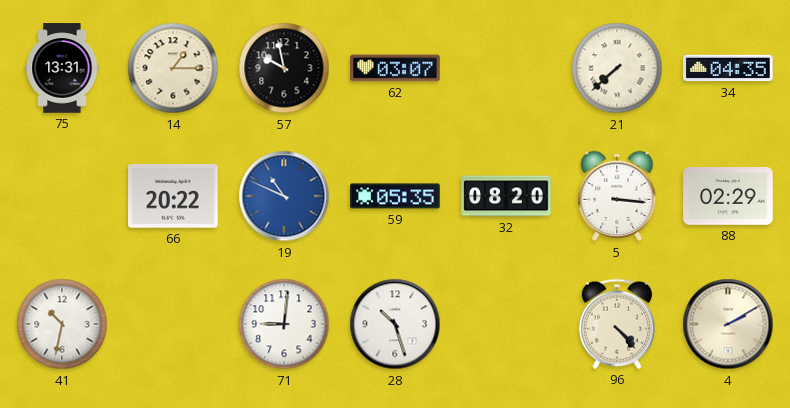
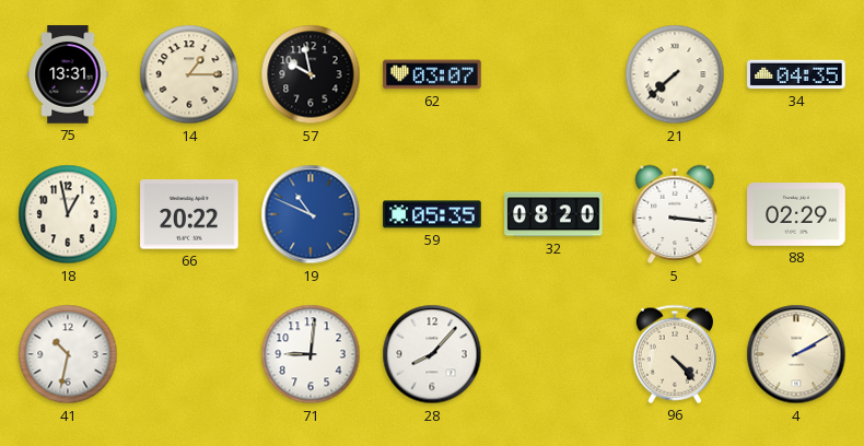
18: none -> 12:58 (68, 214)
28: 10:27 -> 8:07 (432, 354)
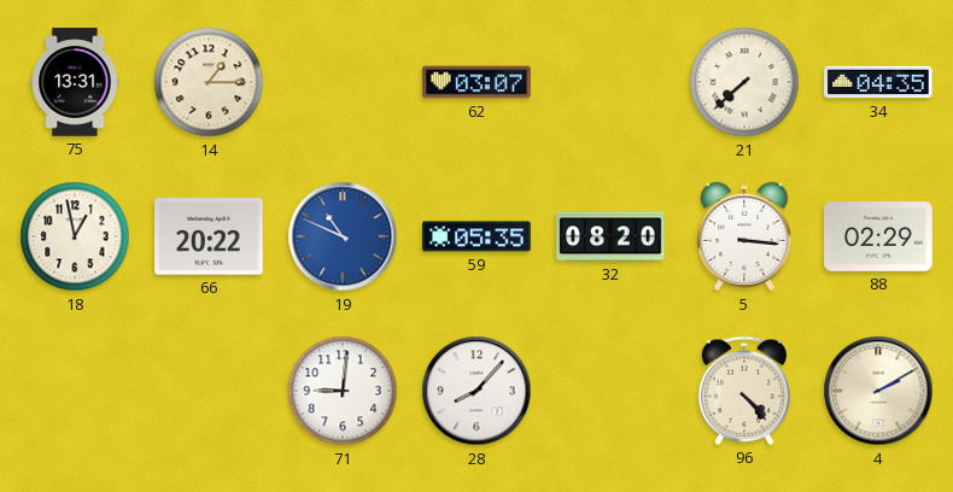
57: 9:58 -> none (311, 74)
41: 10:32 -> none (68, 354)
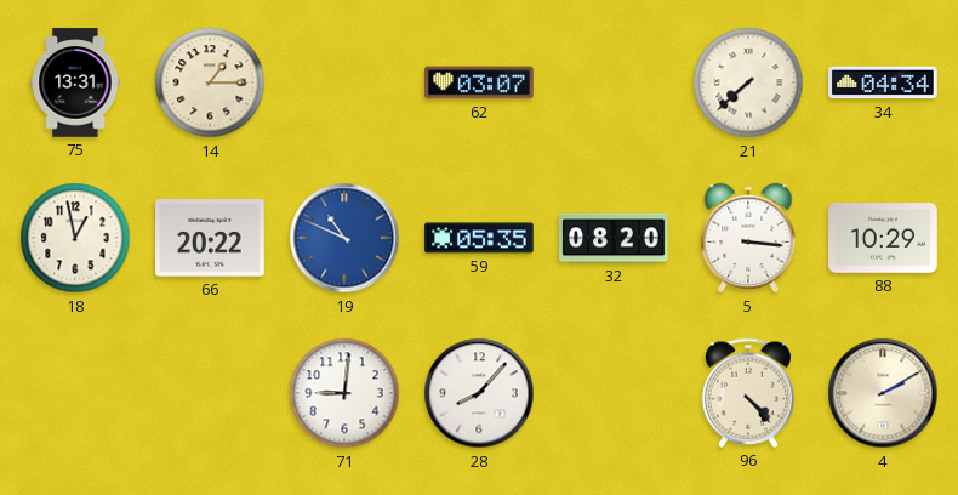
34: 04:35 -> 04:34 (883, 82)
88: 02:29 -> 10:29 (883, 238)
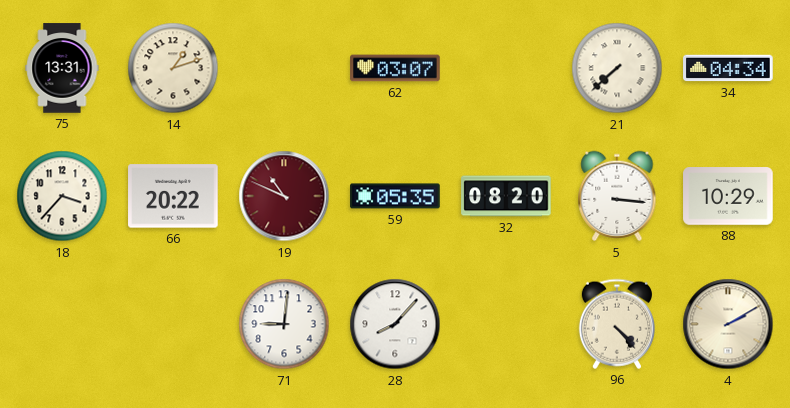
14: 1:15 -> 1:12 (173, 68)
18: 12:58 -> 3:37 (62, 196)
19 dial: blue -> burgundy (284, 196)
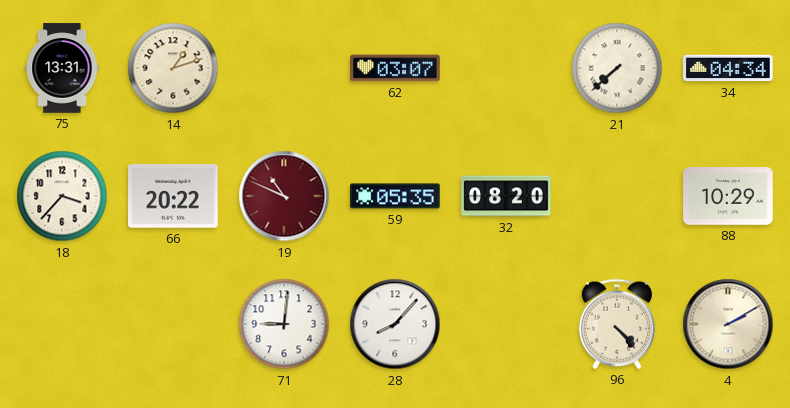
5: 3:16 -> none (617, 196)
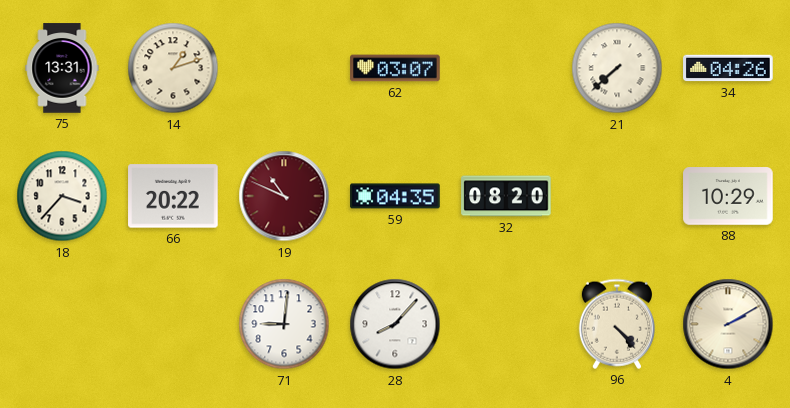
34: 04:34 -> 04:26 (728, 68)
59: 05:35 -> 04:35 (395, 196)
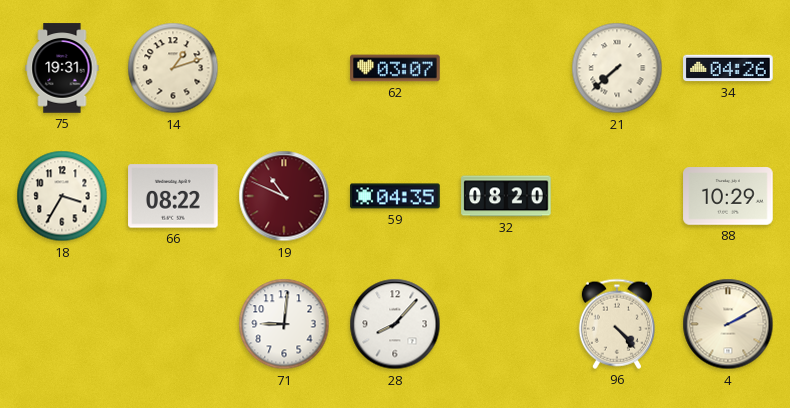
75: 13:31 -> 19:31 (62, 68)
18: 3:37 -> 3:35 (62, 196)
66: 20:22 -> 08:22 (173, 196)
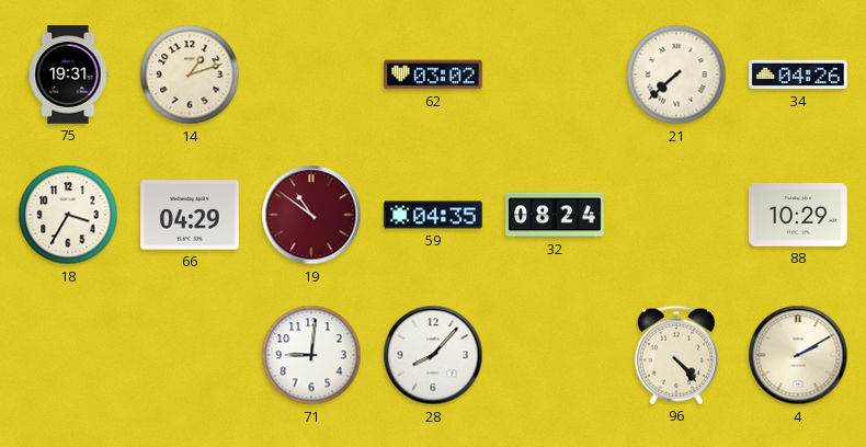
62: 03:07 -> 03:02 (433, 74)
66: 08:22 -> 04:29 (190, 215)
19: 10:49 -> 10:51 (311, 215)
32: 08:20 -> 08:24 (555, 215)
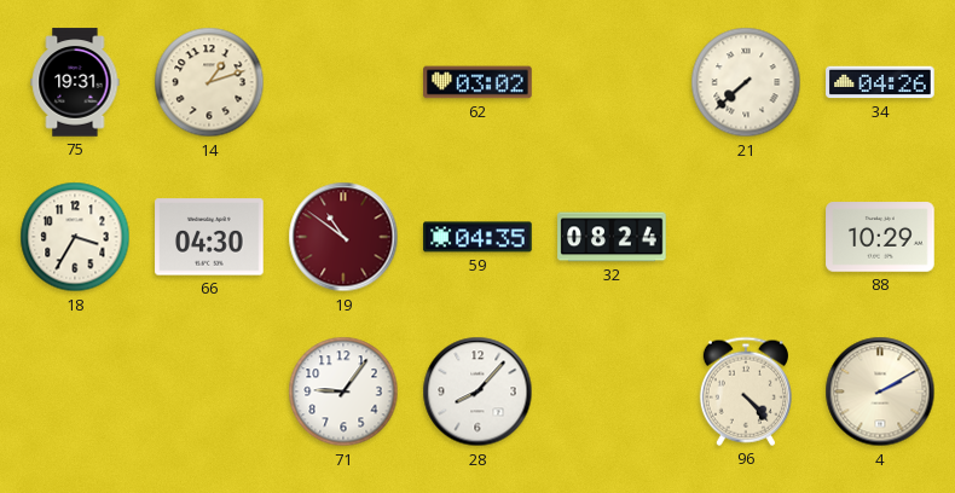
66: 04:29 -> 04:30 (209, 237)
71: 9:01 -> 9:06 (343, 391)
